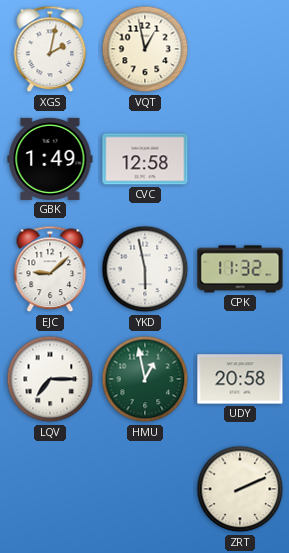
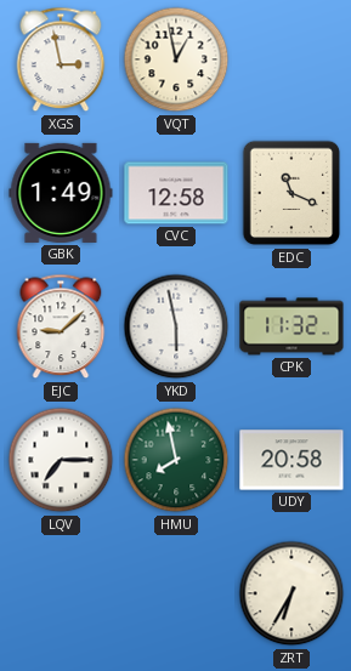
XGS: 2:02 -> 2:58 (61, 59)
EDC: none -> 11:19 (291, 193)
HMU: 12:58 -> 7:58 (176, 460)
ZRT: 2:11 -> 6:35 (291, 593)
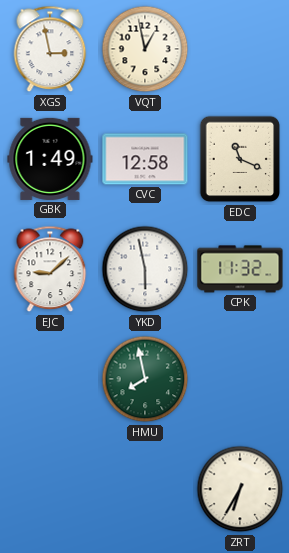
LQV: 7:15 -> none (61, 460)
UDY: 20:58 -> none (291, 460)
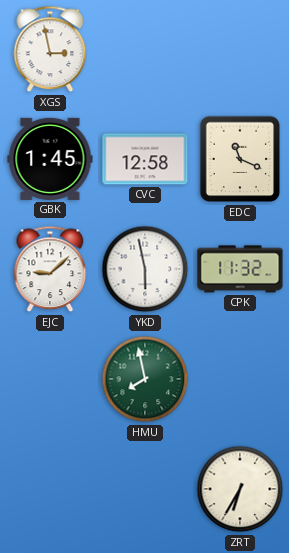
VQT: 12:58 -> none (145, 49)
GBK: 1:49 -> 1:45 (50, 159)
